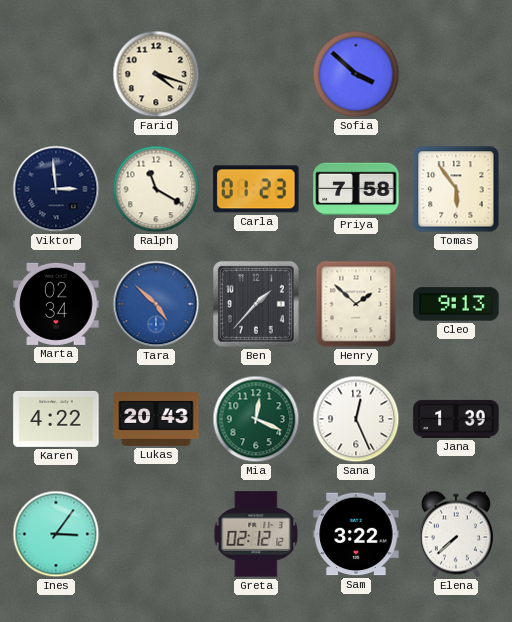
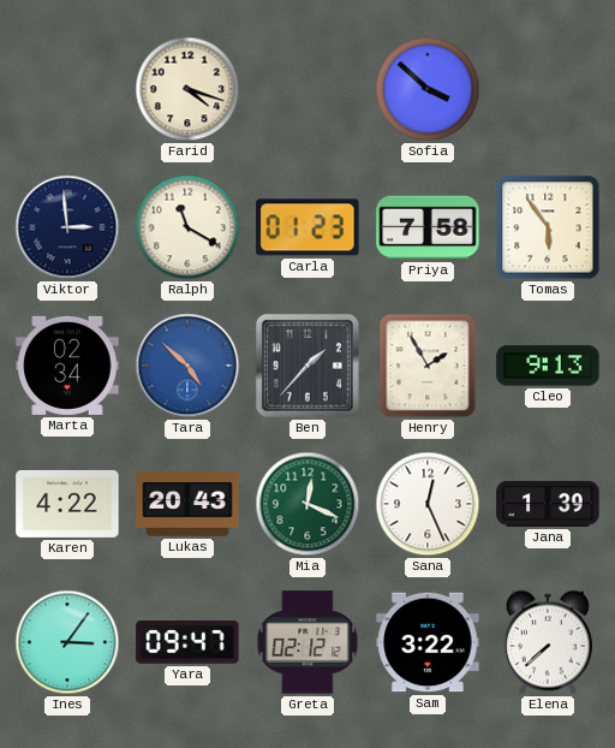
Henry: 1:52 -> 1:55 (428, 366)
Yara: none -> 09:47 (187, 642)
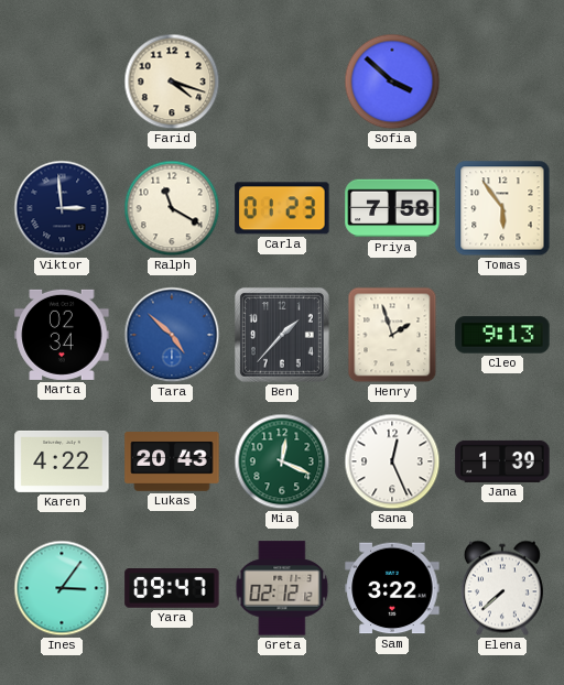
Henry: 1:55 -> 1:57 (392, 335)
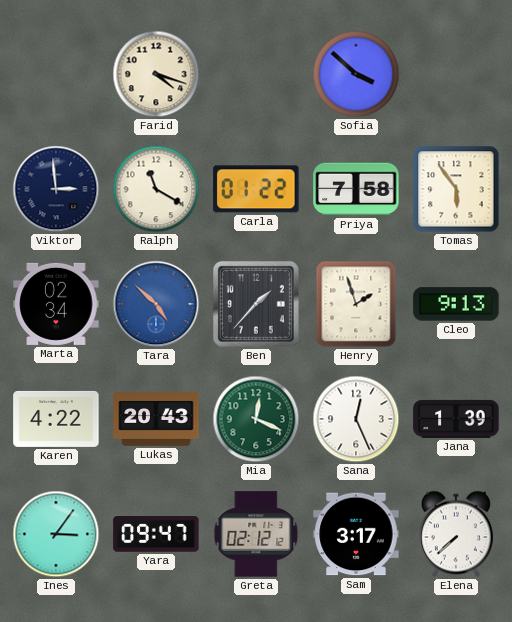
Carla: 01:23 -> 01:22 (256, 189)
Sam: 3:22 -> 3:17 (356, 534)
